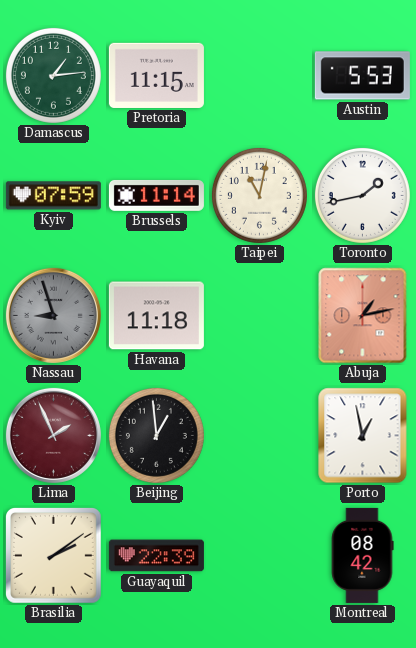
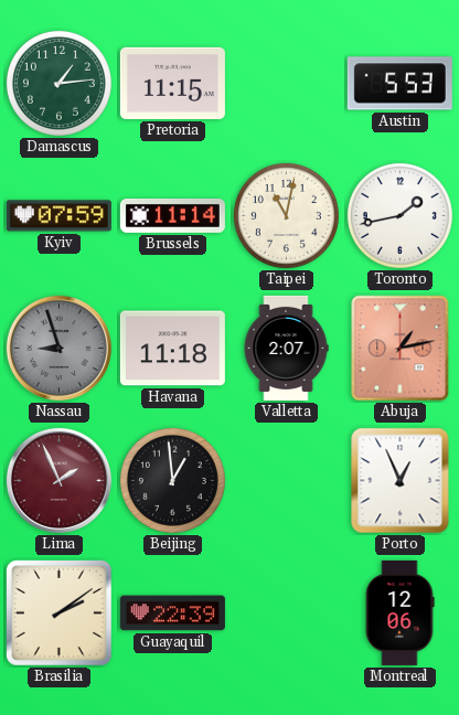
Valletta: none -> 2:07 (286, 348)
Porto: 12:58 -> 12:56 (401, 481)
Montreal: 08:42 -> 12:06 (399, 612)
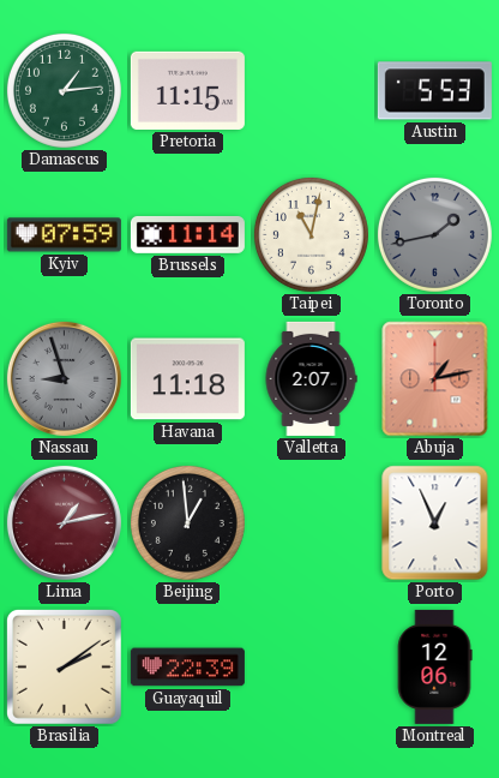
Toronto dial: white -> grey (434, 234)
Lima: 1:56 -> 1:13 (64, 522)
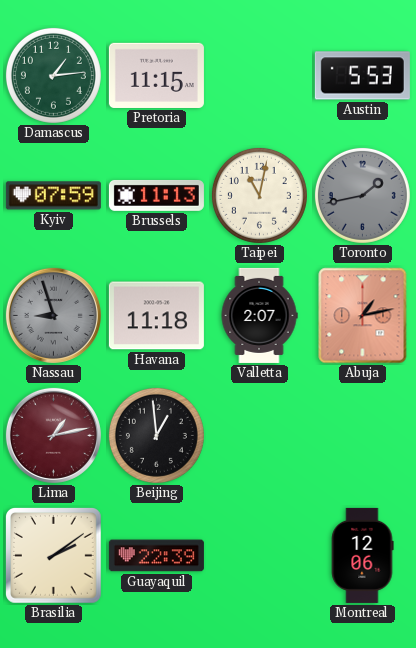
Brussels: 11:14 -> 11:13 (156, 195)
Porto: 12:56 -> none (435, 523)
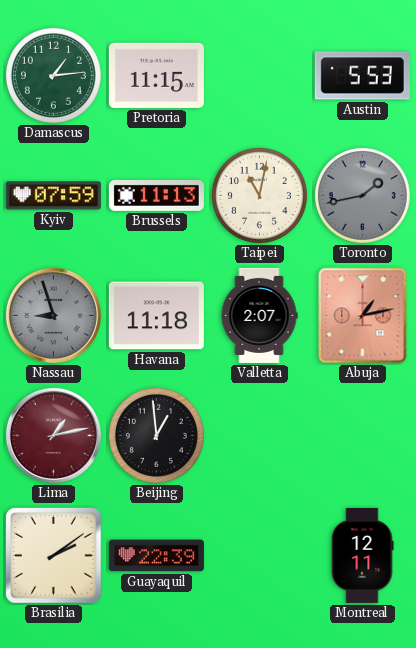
Montreal: 12:06 -> 12:11 (362, 555)
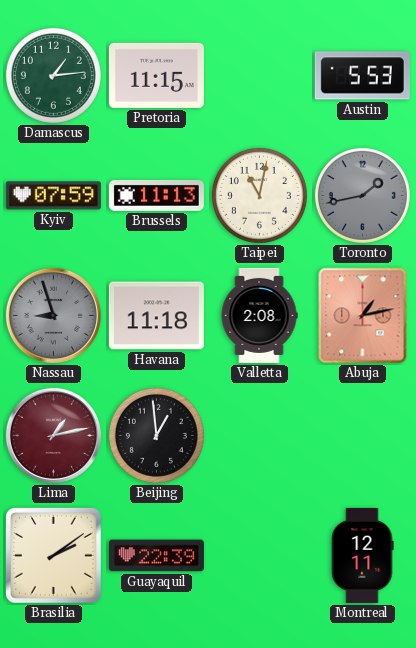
Valletta: 2:07 -> 2:08 (259, 315)
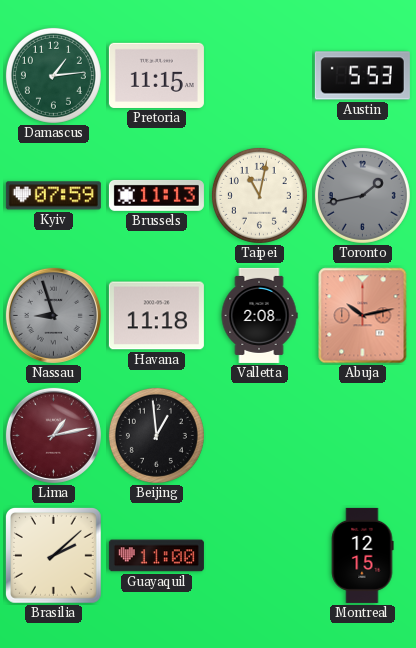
Abuja: 1:13 -> 10:13 (363, 316)
Brasilia: 2:09 -> 2:08 (54, 556)
Guayaquil: 22:39 -> 11:00 (156, 556)
Montreal: 12:11 -> 12:15 (362, 555)
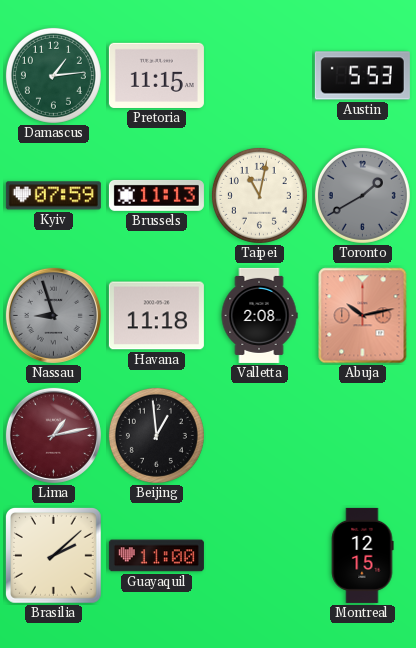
Toronto: 1:43 -> 1:40 (362, 195)
